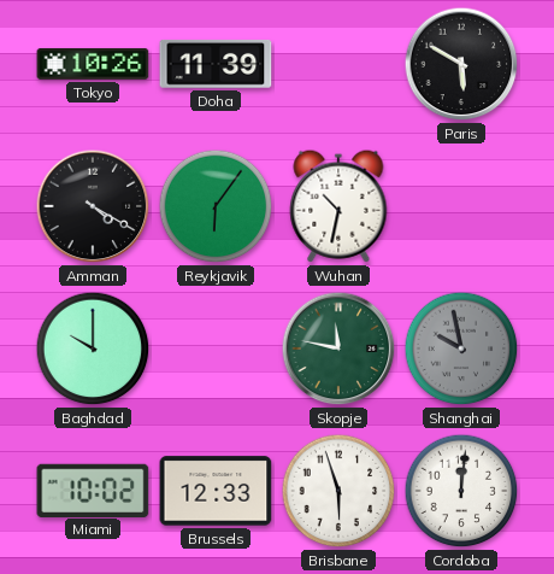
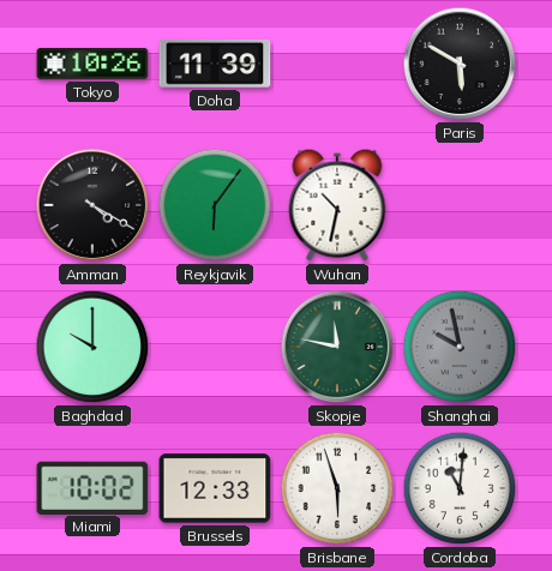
Cordoba: 12:01 -> 11:01 (460, 488)
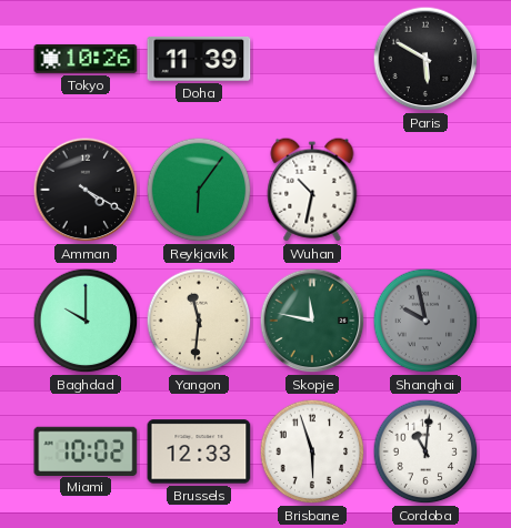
Yangon: none -> 11:31 (199, 321)
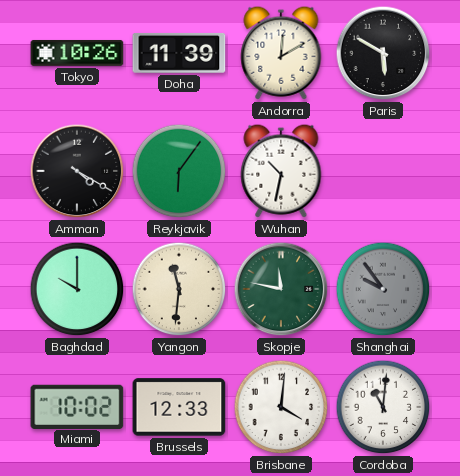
Andorra: none -> 12:10 (281, 53)
Shanghai: 9:58 -> 9:54 (383, 289)
Brisbane: 5:57 -> 4:01 (281, 407)
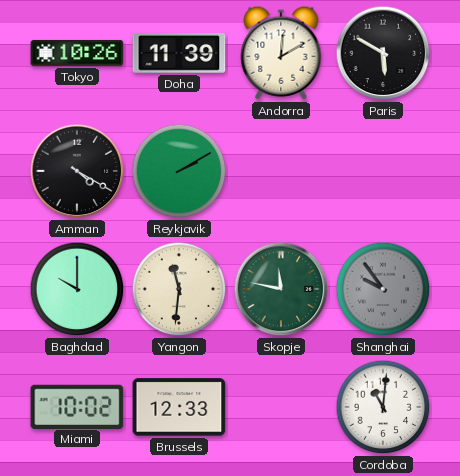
Reykjavik: 6:06 -> 2:10 (179, 171)
Wuhan: 10:32 -> none (281, 171)
Brisbane: 4:01 -> none (281, 407)
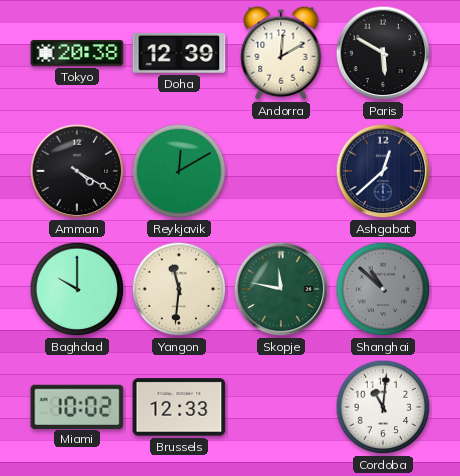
Tokyo: 10:26 -> 20:38 (77, 53)
Doha: 11:39 -> 12:39 (179, 53)
Reykjavik: 2:10 -> 12:10 (179, 171)
Ashgabat: none -> 12:38 (383, 171)
Shanghai: 9:54 -> 10:52 (383, 289)
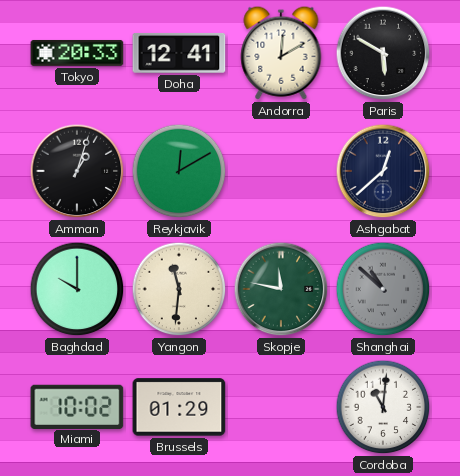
Tokyo: 20:38 -> 20:33 (77, 53)
Doha: 12:39 -> 12:41 (179, 53)
Amman: 4:20 -> 1:03 (77, 171)
Brussels: 12:33 -> 01:29 (179, 407)
